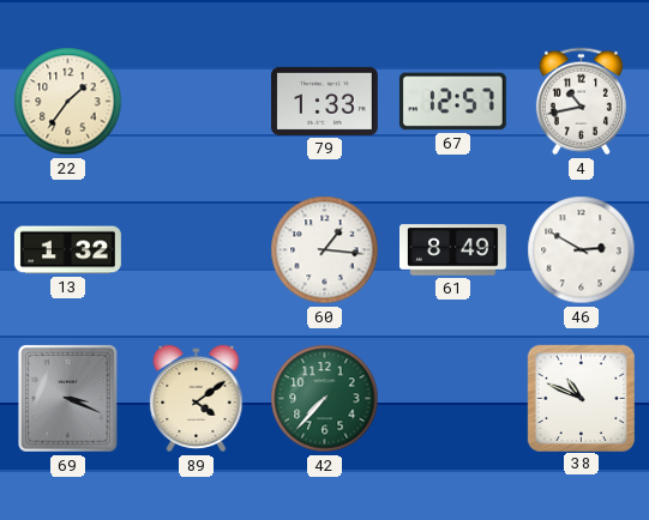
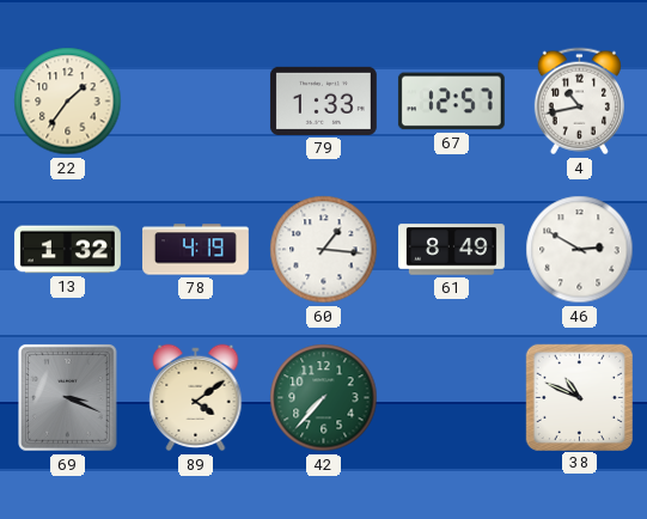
78: none -> 4:19 (196, 250)
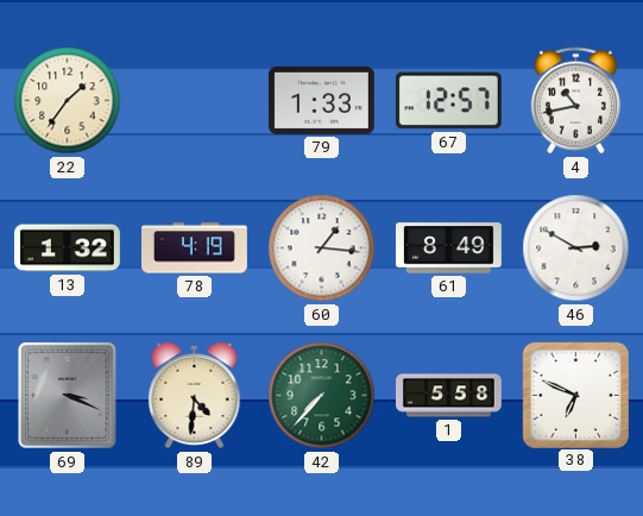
89: 4:09 -> 4:31 (195, 396)
1: none -> 5:58 (449, 396)
38: 10:49 -> 6:49 (575, 395)
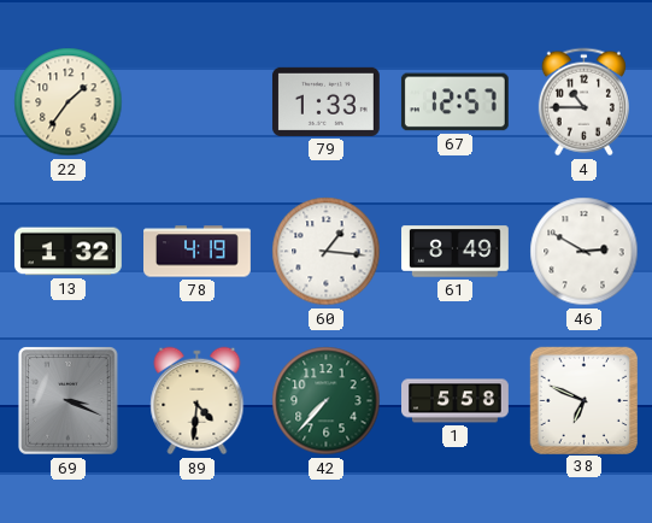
4: 10:43 -> 10:45 (583, 102)
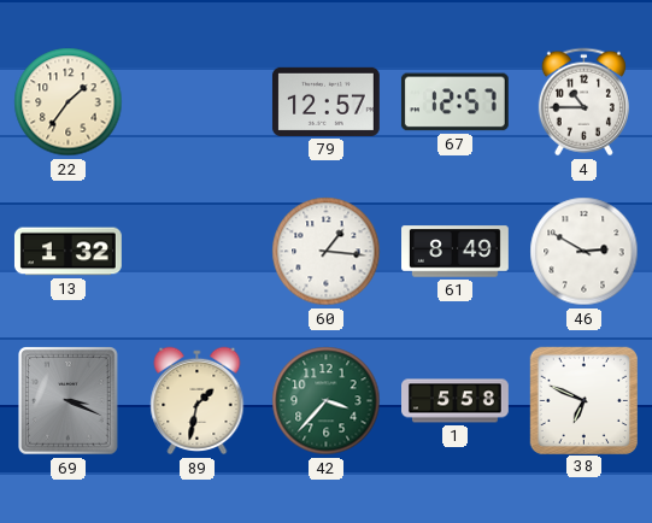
79: 1:33 -> 12:57 (325, 101)
78: 4:19 -> none (198, 252)
89: 4:31 -> 1:32 (198, 401)
42: 7:37 -> 3:37 (327, 401)
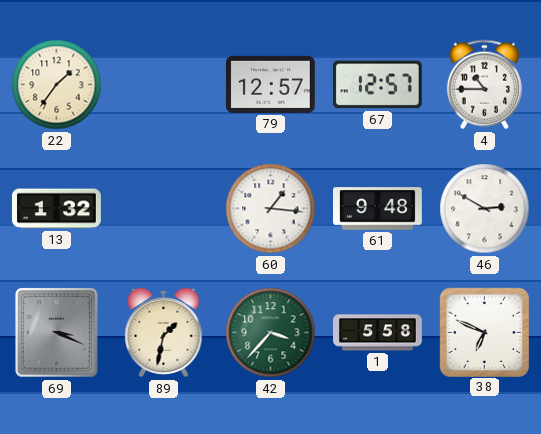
61: 8:49 -> 9:48 (378, 209)
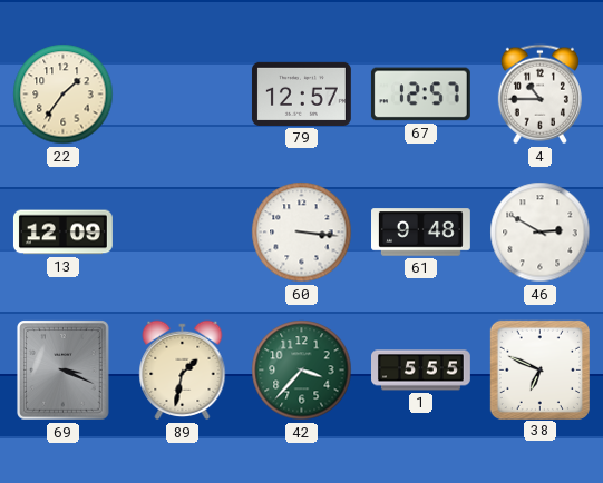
13: 1:32 -> 12:09 (62, 233)
60: 1:16 -> 3:16 (302, 233)
1: 5:58 -> 5:55 (421, 371)
